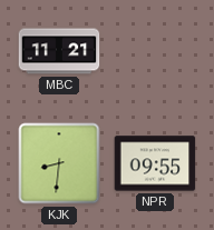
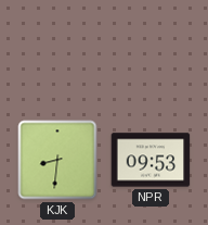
MBC: 11:21 -> none (59, 51)
NPR: 09:55 -> 09:53 (151, 160)
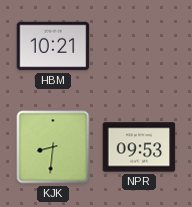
HBM: none -> 10:21 (53, 46)
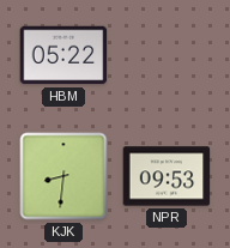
HBM: 10:21 -> 05:22 (63, 55)
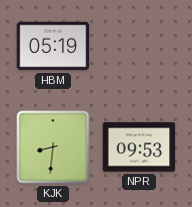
HBM: 05:22 -> 05:19 (53, 46)
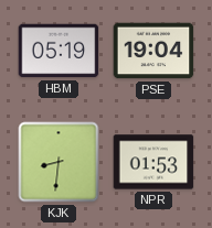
PSE: none -> 19:04 (153, 51)
NPR: 09:53 -> 01:53 (153, 162)
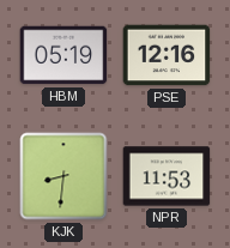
PSE: 19:04 -> 12:16 (167, 55)
NPR: 01:53 -> 11:53 (167, 176)
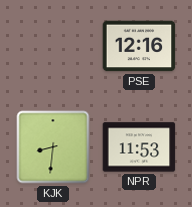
HBM: 05:19 -> none (63, 55)
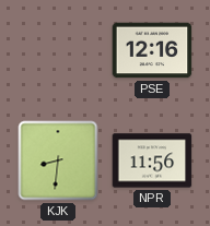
NPR: 11:53 -> 11:56 (152, 160)
